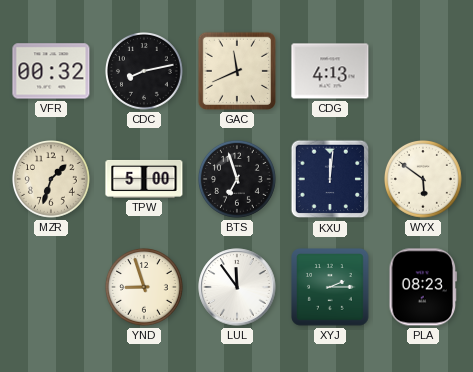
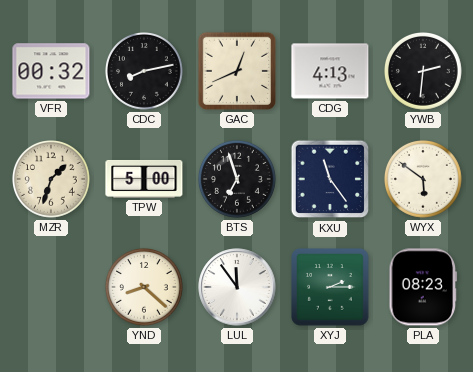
GAC: 11:41 -> 12:41 (237, 71)
YWB: none -> 2:31 (424, 72)
KXU: 12:01 -> 11:24 (330, 179)
YND: 8:57 -> 8:22 (145, 288)
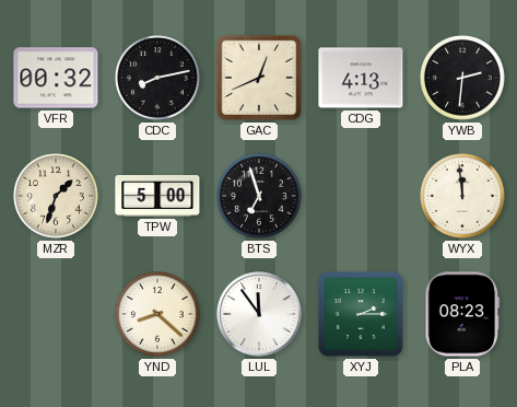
KXU: 11:24 -> none (330, 179)
WYX: 5:51 -> 11:59 (463, 197)
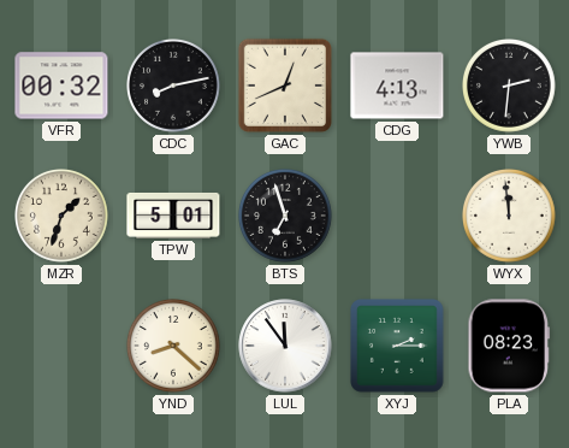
TPW: 5:00 -> 5:01 (173, 216)
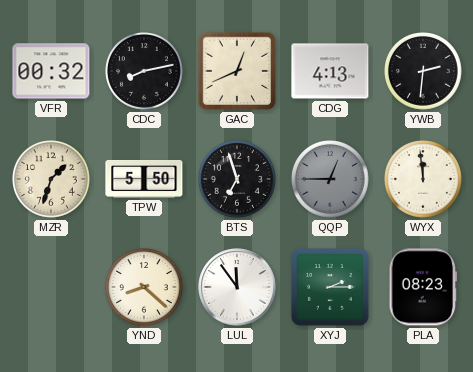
TPW: 5:01 -> 5:50 (144, 179)
QQP: none -> 12:45 (331, 180)
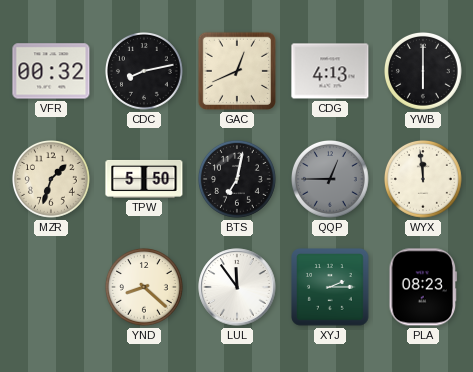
YWB: 2:31 -> 6:00 (424, 72)
BTS: 6:57 -> 7:02 (238, 180)
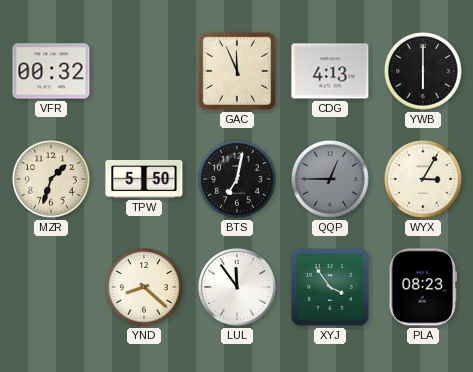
CDC: 8:13 -> none (145, 72)
GAC: 12:41 -> 11:56 (237, 71)
WYX: 11:59 -> 3:05 (424, 180)
XYJ: 2:15 -> 3:54 (330, 287)
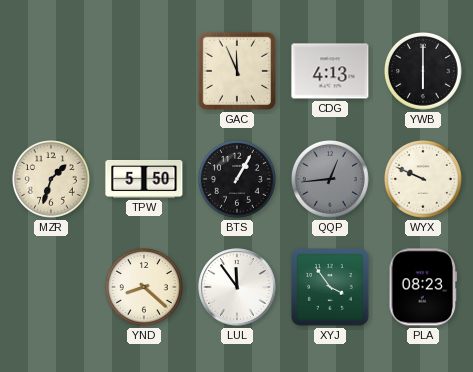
VFR: 00:32 -> none (51, 71)
BTS: 7:02 -> 1:05 (238, 180)
QQP: 12:45 -> 12:44 (331, 180)
WYX: 3:05 -> 9:49 (424, 180)
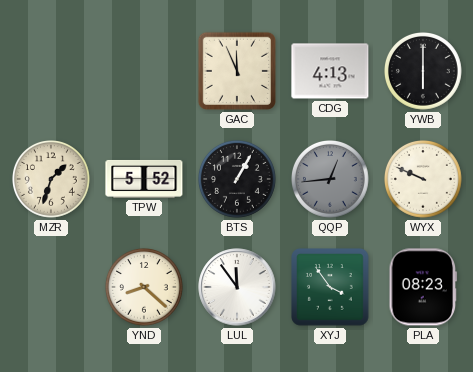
TPW: 5:50 -> 5:52 (144, 179)
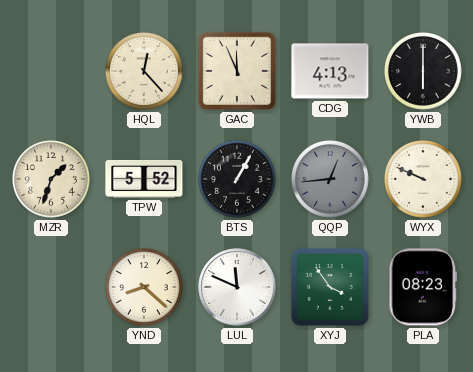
HQL: none -> 12:23 (145, 72)
LUL: 11:54 -> 11:49 (237, 287)
